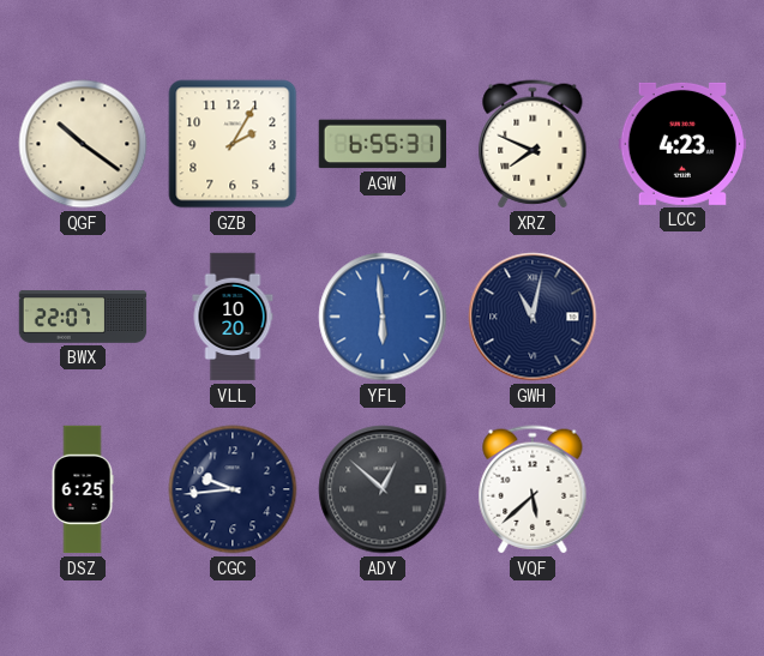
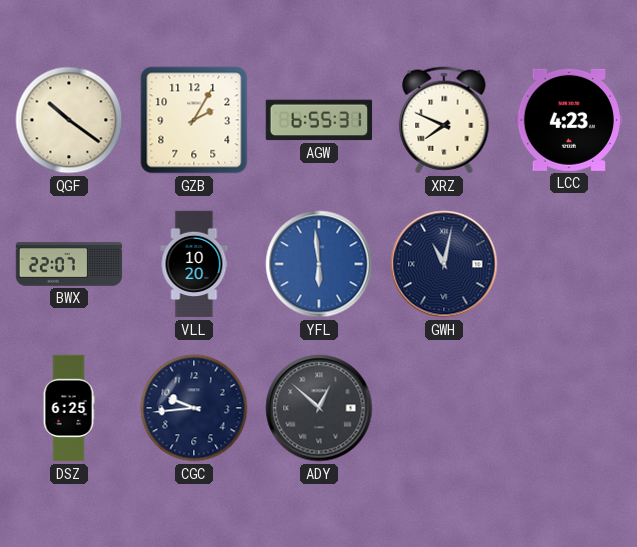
VQF: 5:38 -> none (533, 489)
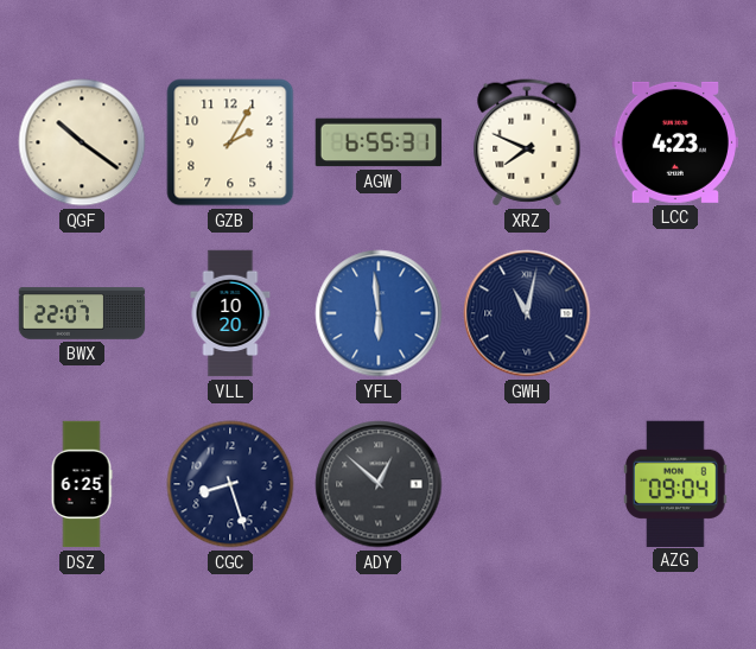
CGC: 9:44 -> 8:27 (230, 484)
AZG: none -> 09:04 (675, 483)
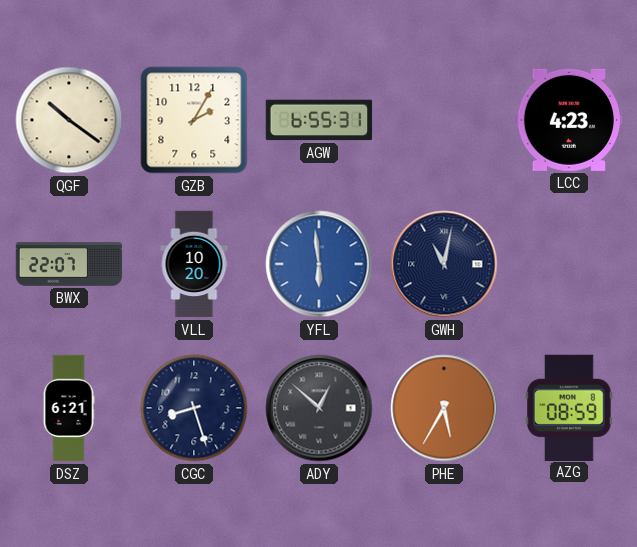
XRZ: 7:49 -> none (527, 142)
DSZ: 6:25 -> 6:21 (69, 408)
PHE: none -> 5:35 (444, 408)
AZG: 09:04 -> 08:59 (569, 407)
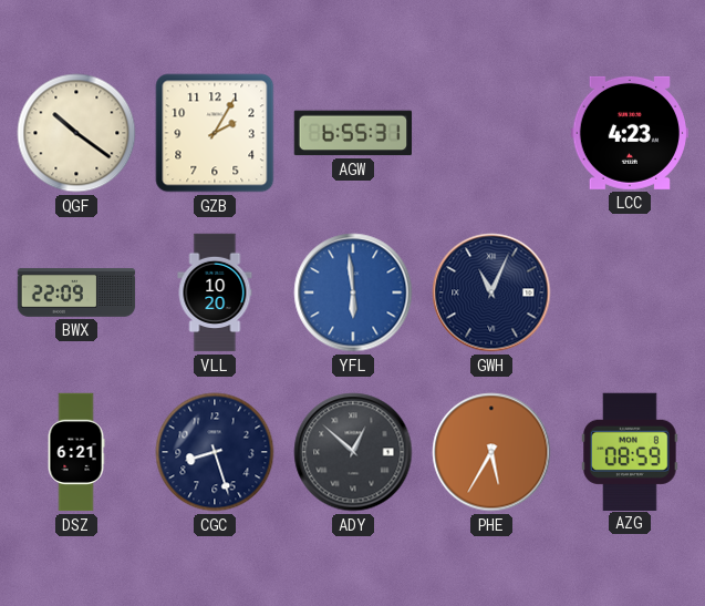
BWX: 22:07 -> 22:09 (76, 292)
GWH: 11:02 -> 11:04 (491, 292)
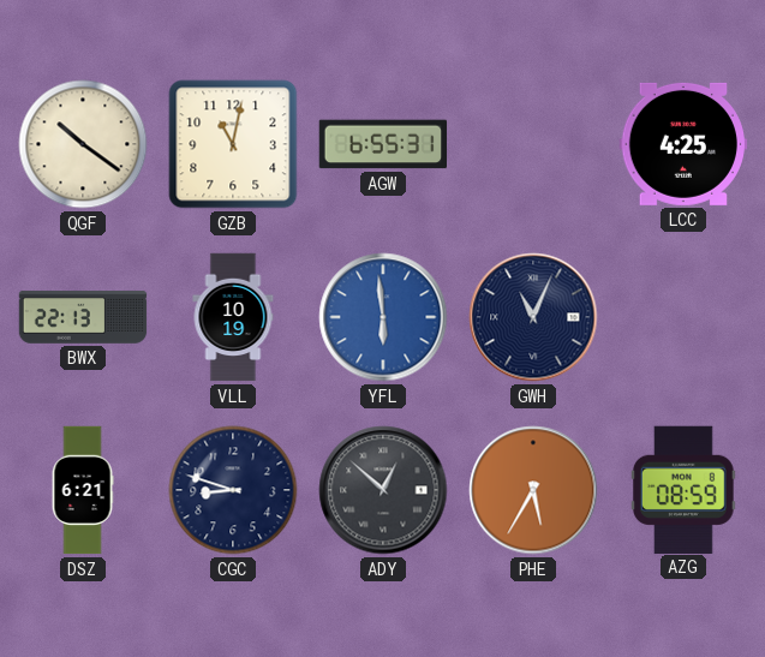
GZB: 2:05 -> 11:02 (233, 144)
LCC: 4:23 -> 4:25 (682, 144)
BWX: 22:09 -> 22:13 (83, 317)
VLL: 10:20 -> 10:19 (233, 317)
CGC: 8:27 -> 8:48 (233, 490)
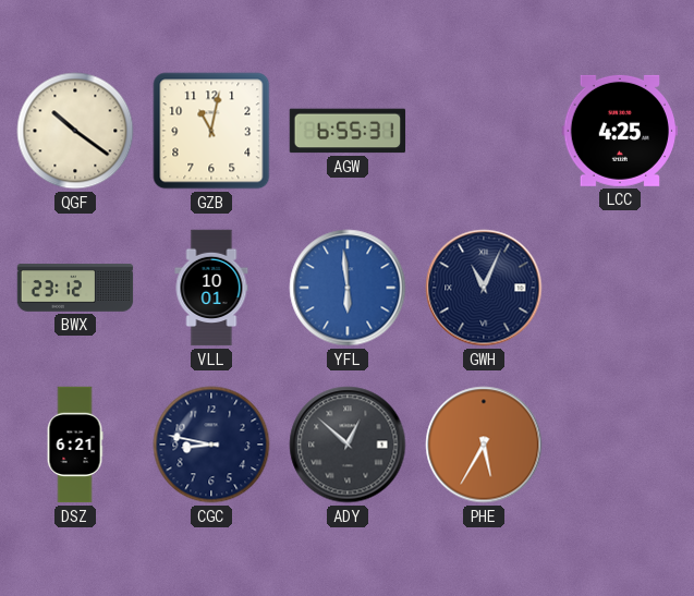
BWX: 22:13 -> 23:12 (75, 288)
VLL: 10:19 -> 10:01 (211, 288)
CGC: 8:48 -> 8:47 (211, 445)
AZG: 08:59 -> none (683, 489)
